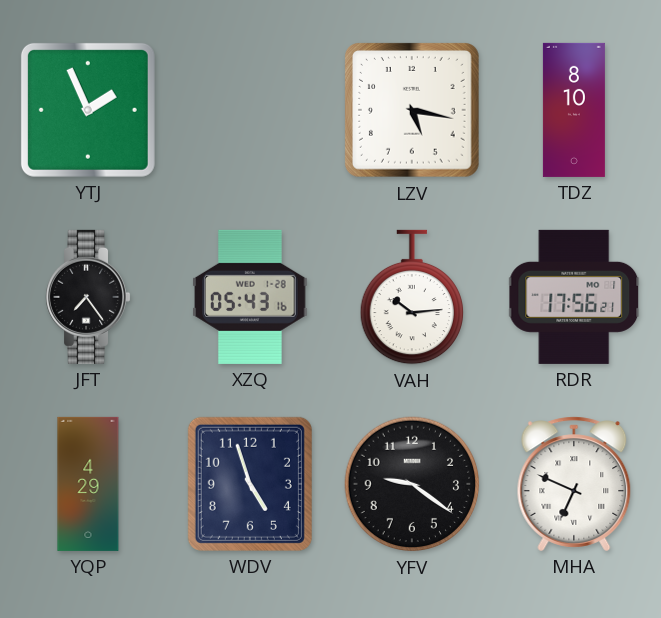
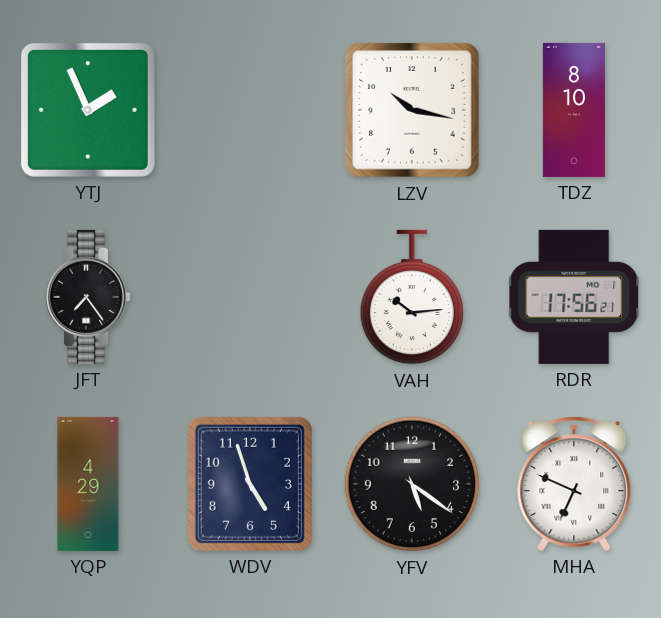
LZV: 5:17 -> 10:17 (413, 111)
XZQ: 05:43 -> none (250, 297)
YFV: 9:21 -> 5:21 (412, 484)
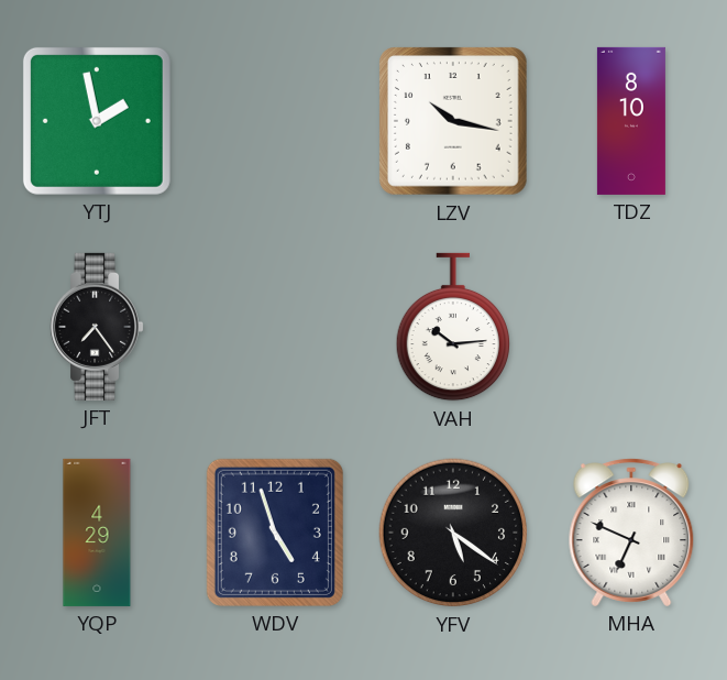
YTJ: 1:56 -> 1:58 (97, 121)
RDR: 17:56 -> none (575, 297)
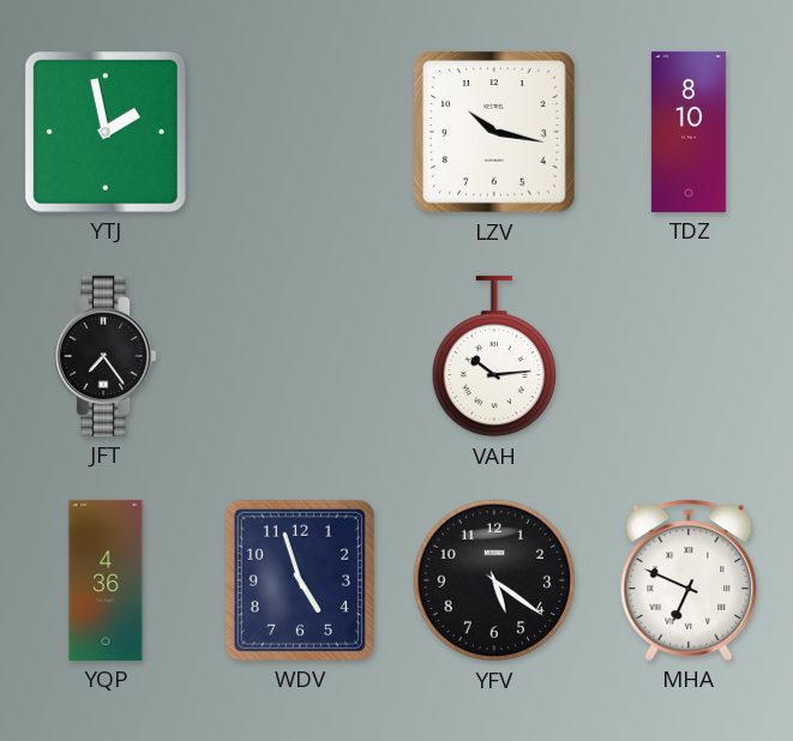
YQP: 4:29 -> 4:36 (106, 580)
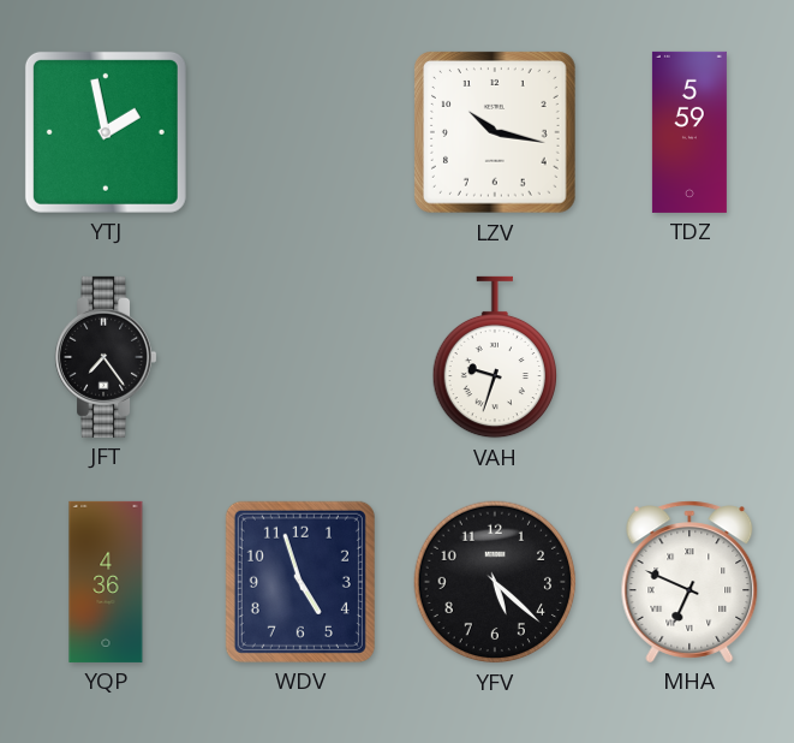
TDZ: 8:10 -> 5:59 (689, 132)
VAH: 10:14 -> 9:33 (494, 357)
YFV: 5:21 -> 5:22 (495, 582)
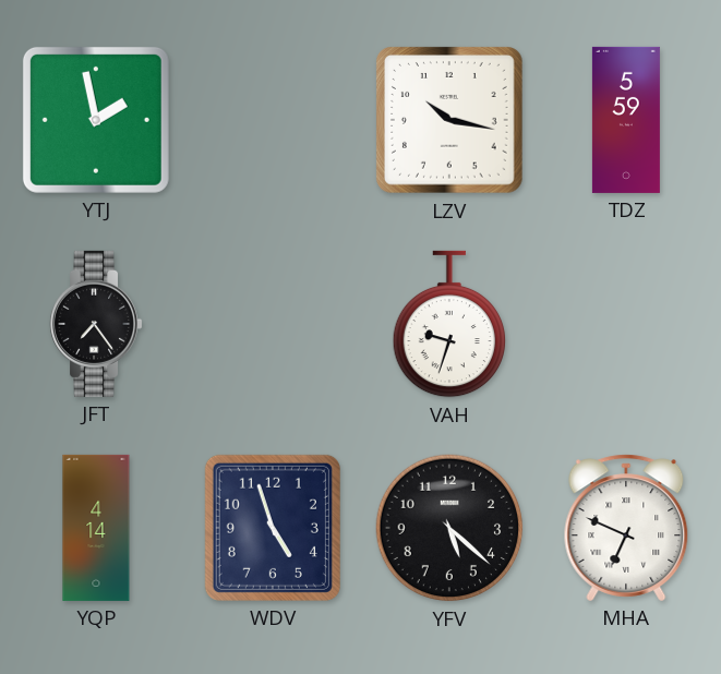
YQP: 4:36 -> 4:14 (96, 528)
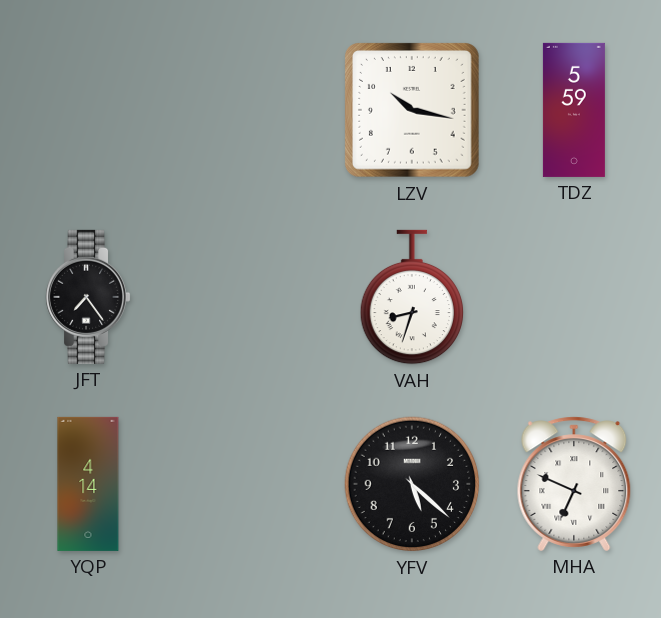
YTJ: 1:58 -> none (96, 120)
VAH: 9:33 -> 8:33 (411, 297)
WDV: 4:57 -> none (273, 528)
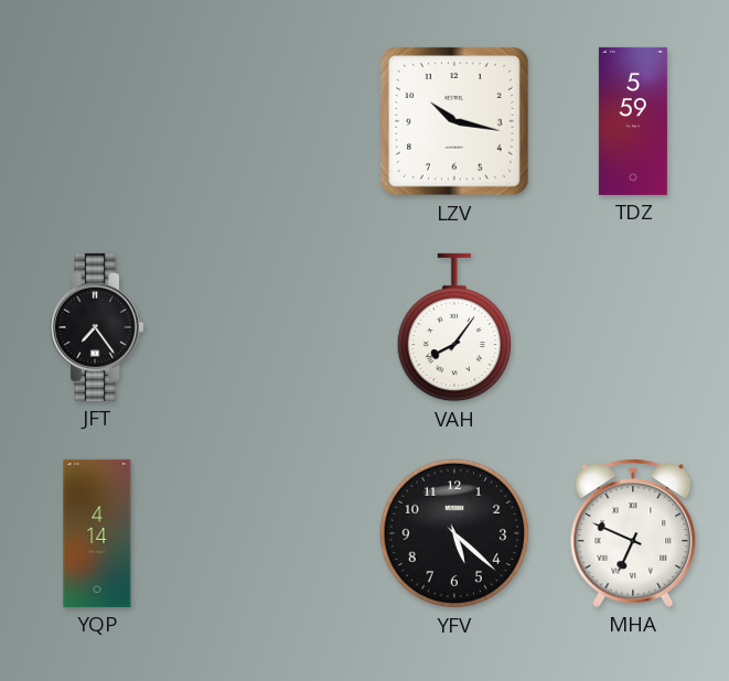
VAH: 8:33 -> 8:06 (453, 327)
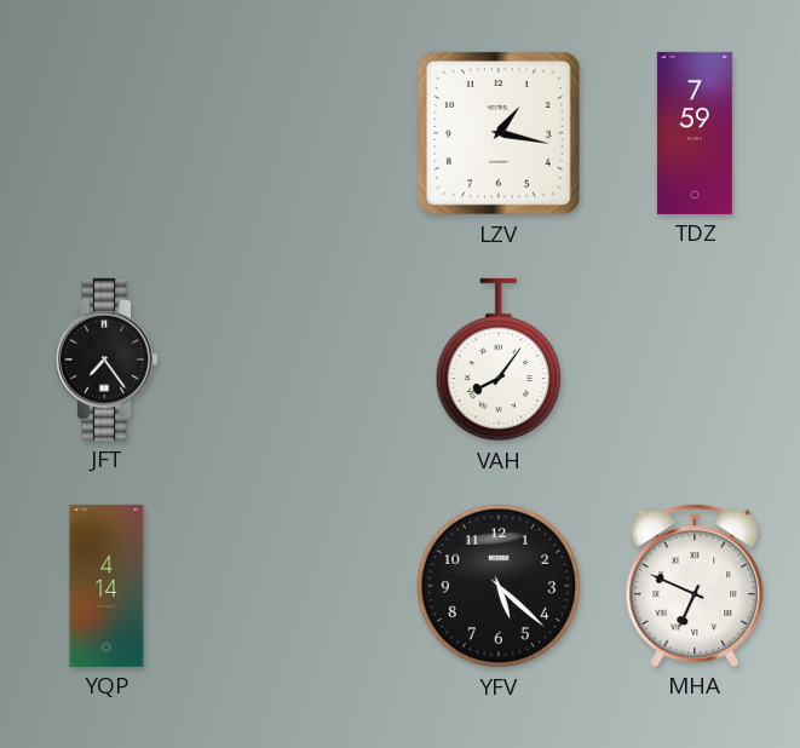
LZV: 10:17 -> 1:17 (500, 134)
TDZ: 5:59 -> 7:59 (695, 133)
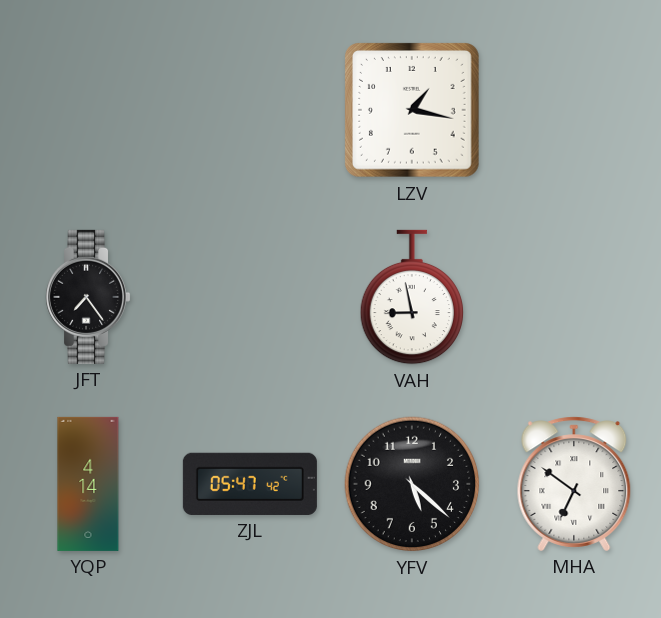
TDZ: 7:59 -> none (695, 133)
VAH: 8:06 -> 8:58 (411, 297)
ZJL: none -> 05:47 (250, 484)
MHA: 6:49 -> 6:51 (574, 484)
